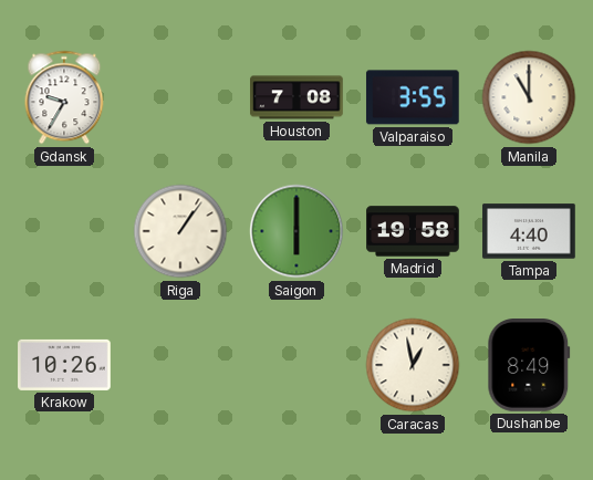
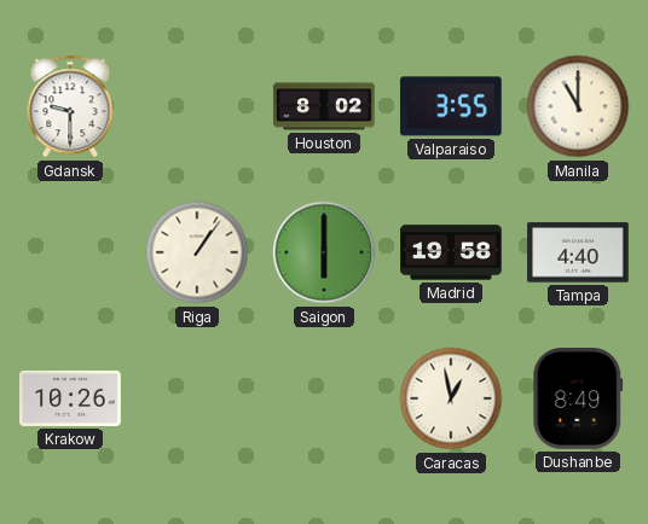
Gdansk: 9:35 -> 9:30 (70, 106)
Houston: 7:08 -> 8:02 (324, 106)
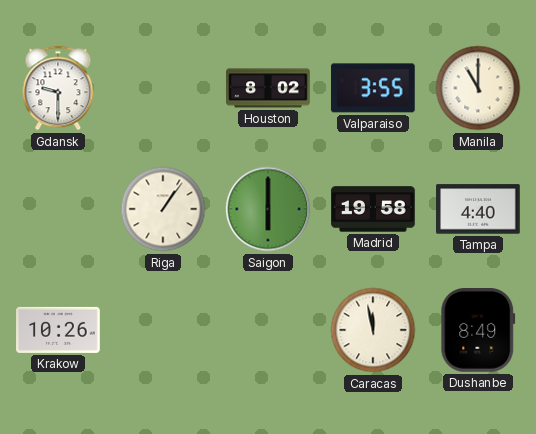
Caracas: 12:58 -> 11:58 (373, 330)
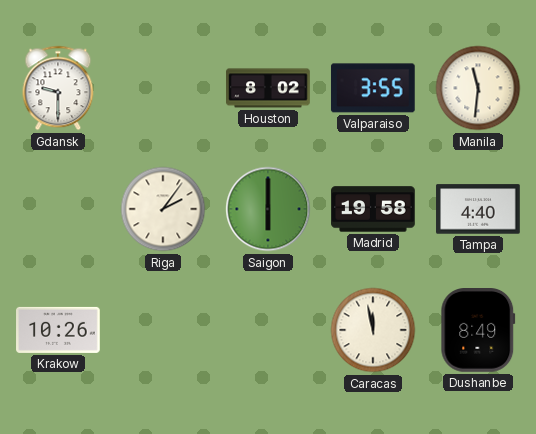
Manila: 11:00 -> 11:31 (478, 88)
Riga: 1:06 -> 2:06 (163, 209)
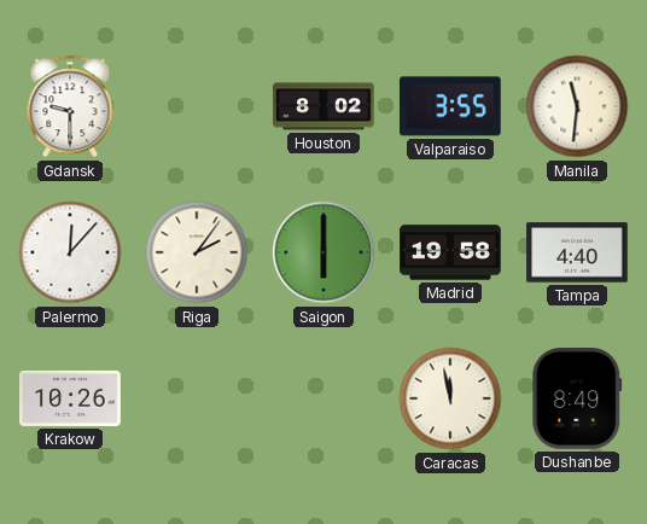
Palermo: none -> 12:07 (70, 252)
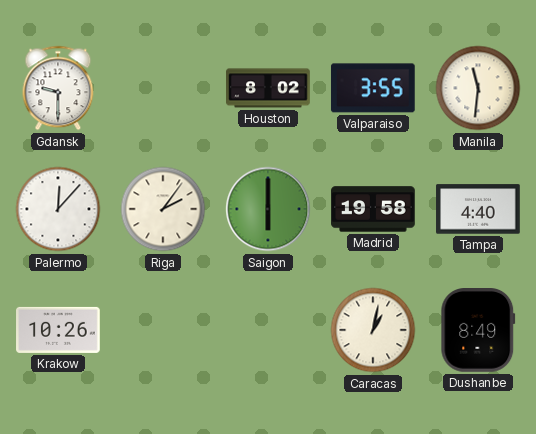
Caracas: 11:58 -> 1:02 (373, 330)
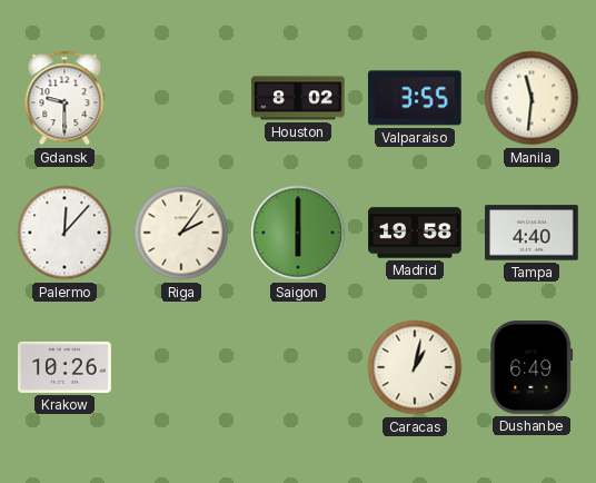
Dushanbe: 8:49 -> 6:49 (532, 368)
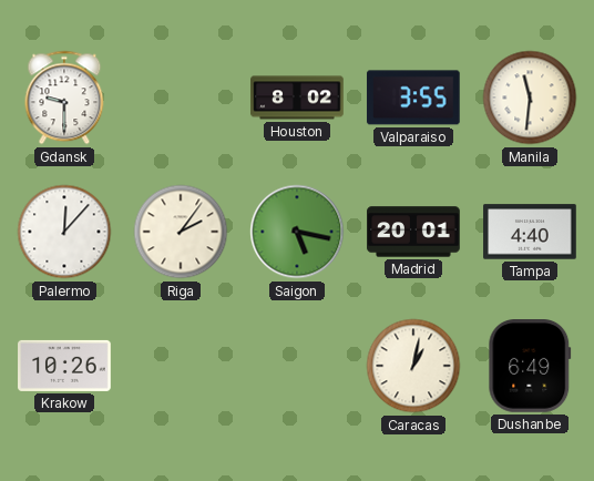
Saigon: 6:00 -> 5:17 (297, 232)
Madrid: 19:58 -> 20:01 (413, 232)
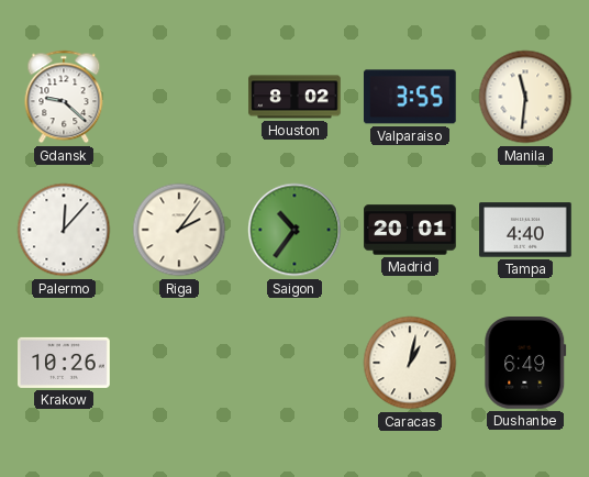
Gdansk: 9:30 -> 9:22 (64, 97)
Saigon: 5:17 -> 10:36 (294, 230)
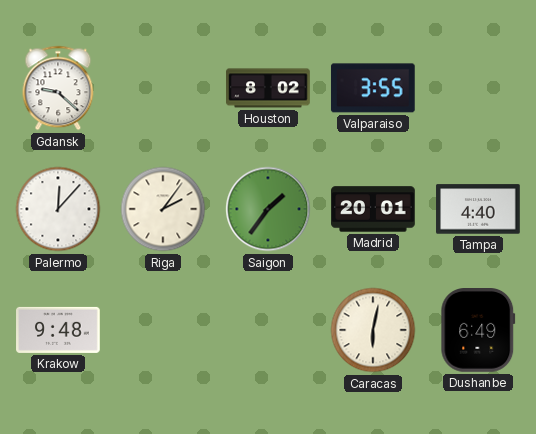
Manila: 11:31 -> none (525, 97)
Saigon: 10:36 -> 1:36 (268, 209)
Krakow: 10:26 -> 9:48 (58, 330)
Caracas: 1:02 -> 6:02 (373, 330)
